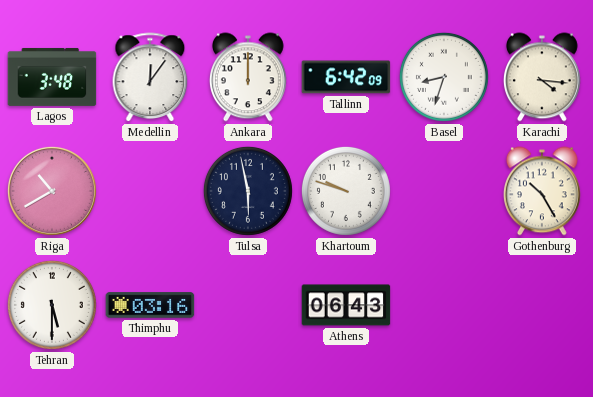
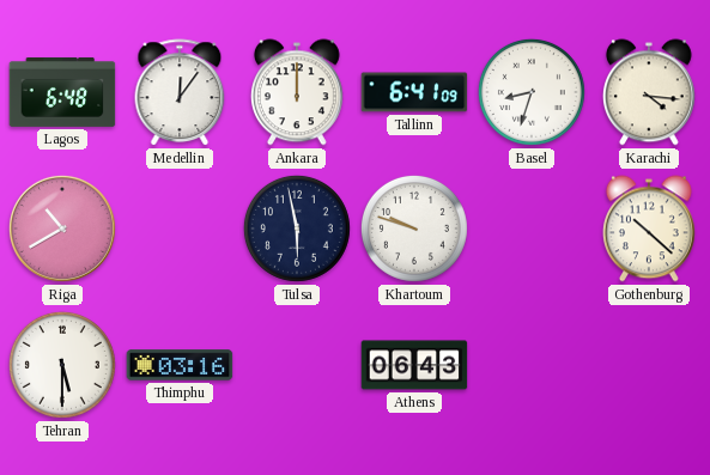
Lagos: 3:48 -> 6:48 (62, 92)
Tallinn: 6:42 -> 6:41 (414, 92)
Gothenburg: 10:25 -> 10:22 (649, 229)
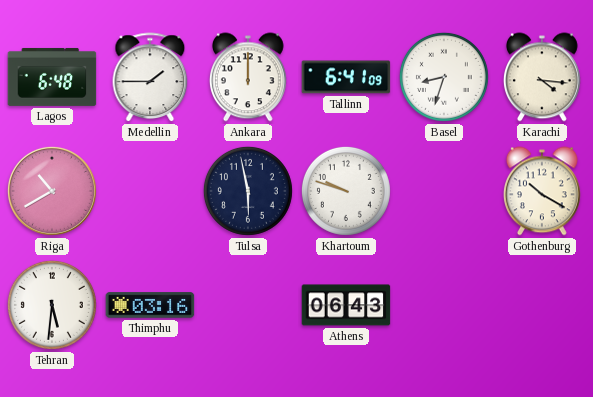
Medellin: 12:06 -> 1:45 (150, 78)
Gothenburg: 10:22 -> 10:20 (542, 191)
Tehran: 5:30 -> 5:31 (52, 305)
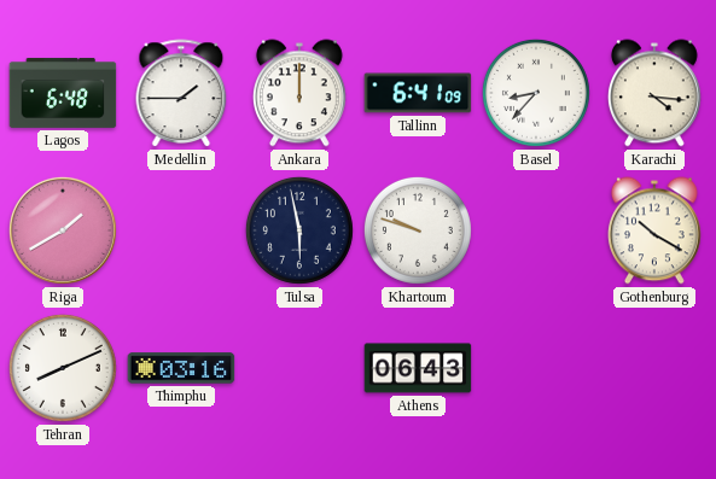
Basel: 8:33 -> 8:37 (536, 93)
Riga: 10:40 -> 1:40 (63, 230)
Tehran: 5:31 -> 8:11 (63, 368)
